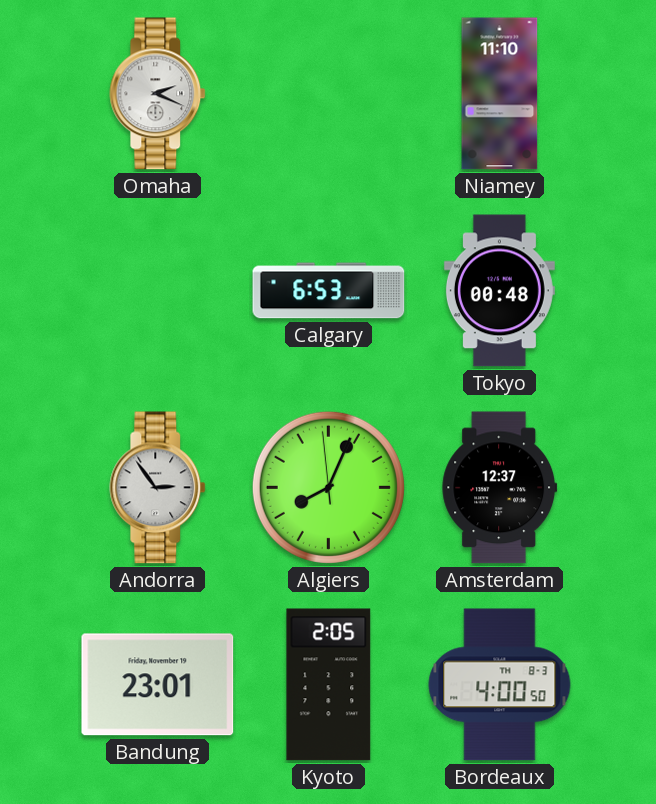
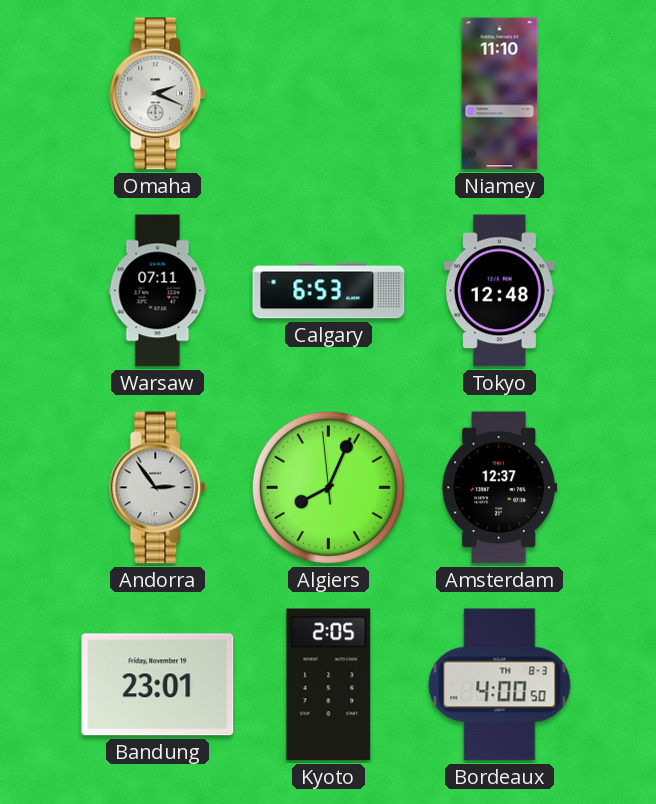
Warsaw: none -> 07:11 (158, 291)
Tokyo: 00:48 -> 12:48 (499, 291)
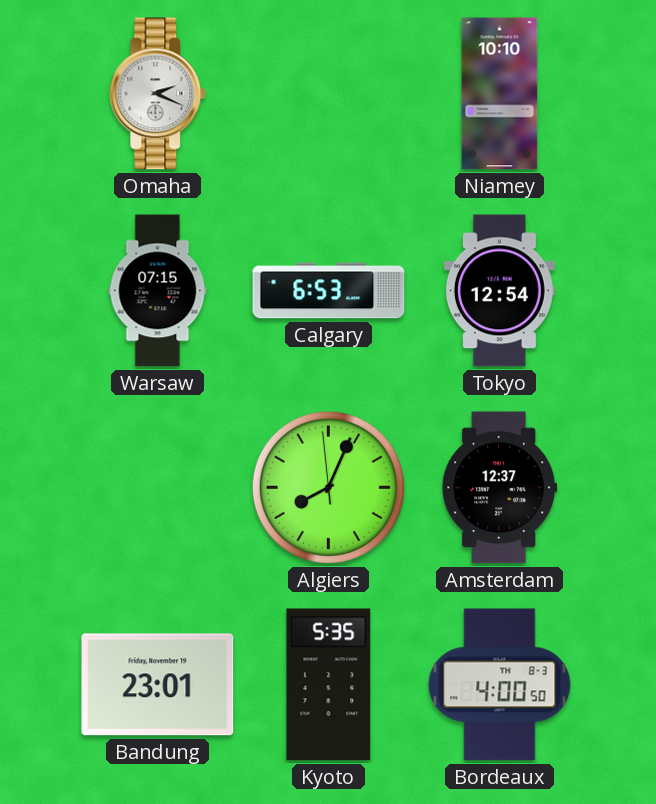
Niamey: 11:10 -> 10:10 (500, 94)
Warsaw: 07:11 -> 07:15 (158, 291)
Tokyo: 12:48 -> 12:54 (499, 291)
Andorra: 2:54 -> none (158, 488)
Kyoto: 2:05 -> 5:35 (329, 685)
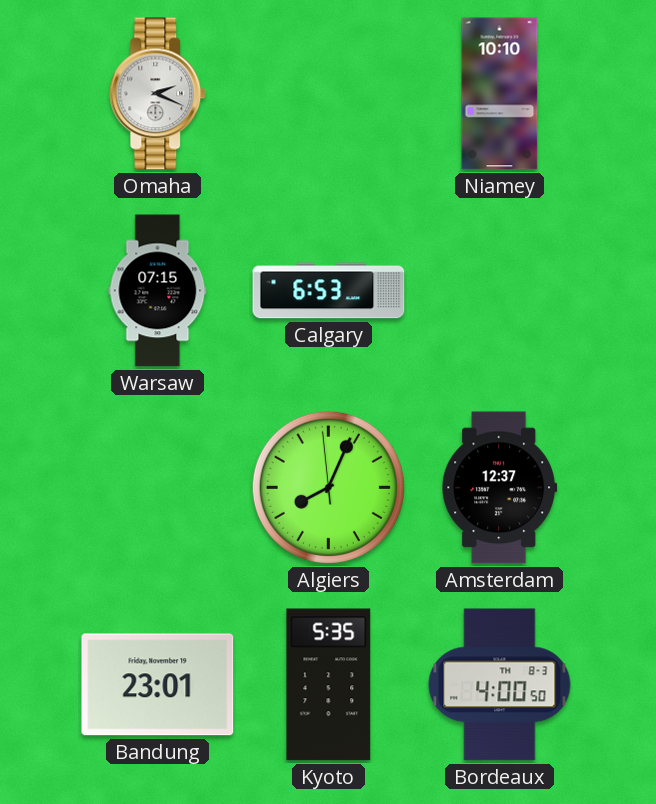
Tokyo: 12:54 -> none (499, 291)
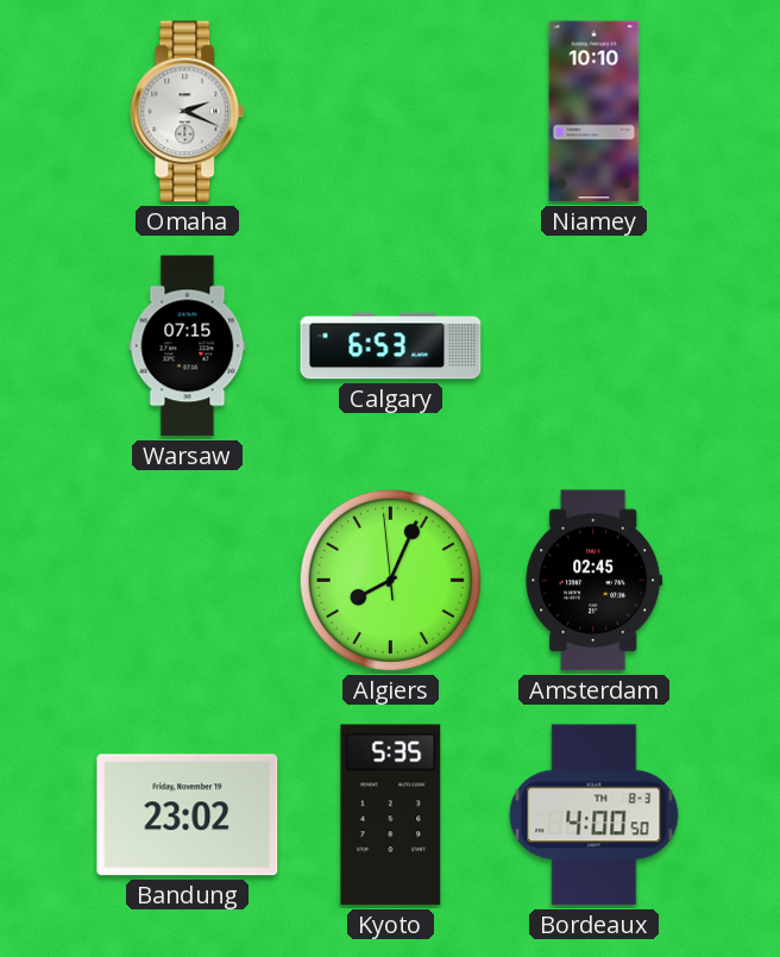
Amsterdam: 12:37 -> 02:45 (595, 581)
Bandung: 23:01 -> 23:02 (188, 815)
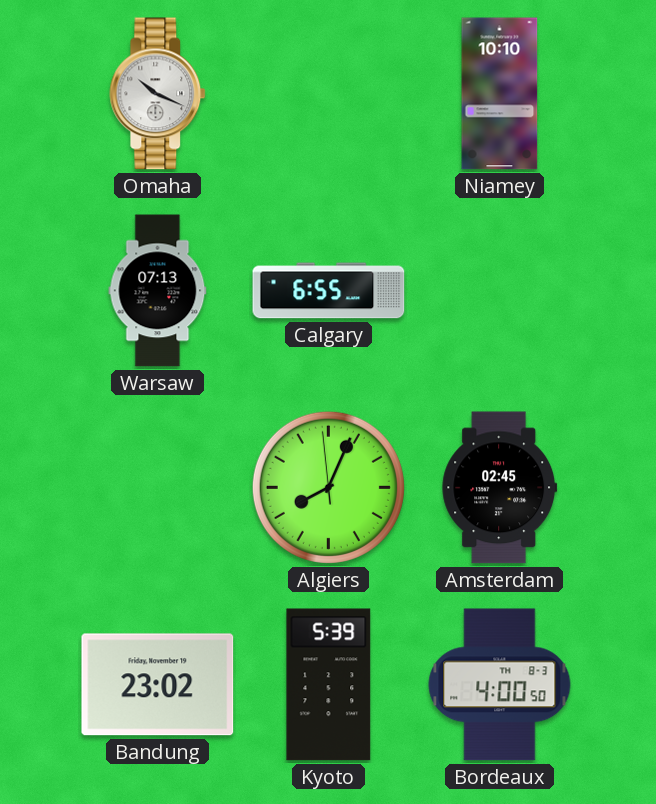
Omaha: 2:19 -> 10:19 (158, 94)
Warsaw: 07:15 -> 07:13 (158, 291)
Calgary: 6:53 -> 6:55 (329, 291)
Kyoto: 5:35 -> 5:39 (329, 685)
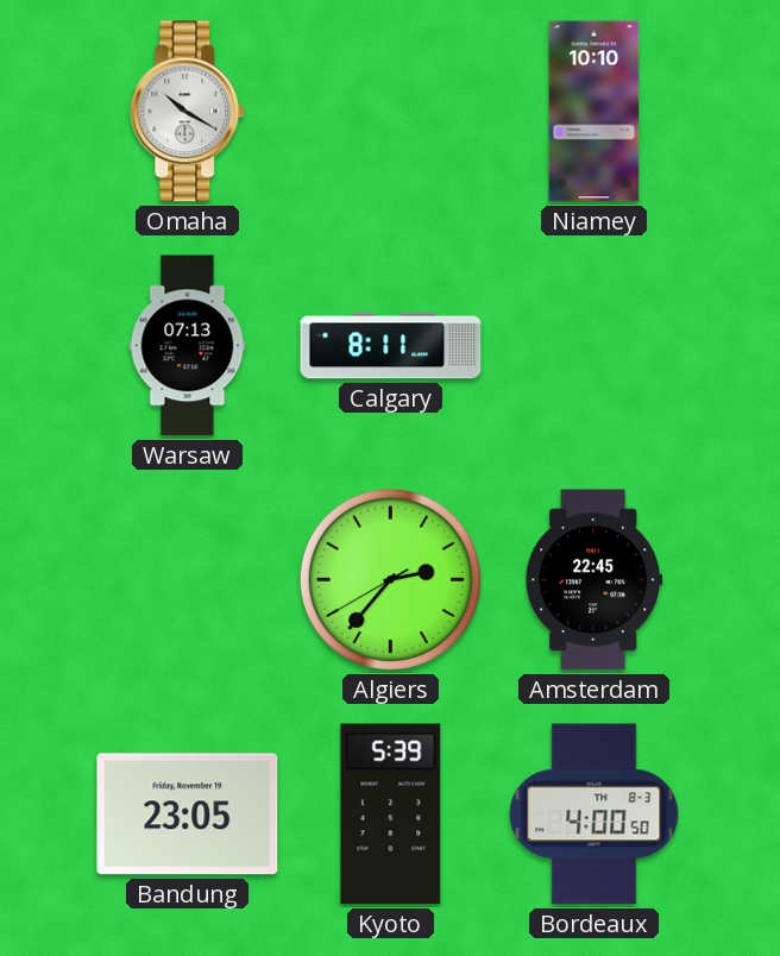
Omaha: 10:19 -> 10:20 (188, 112)
Calgary: 6:55 -> 8:11 (391, 346)
Algiers: 8:03 -> 2:36 (390, 579)
Amsterdam: 02:45 -> 22:45 (595, 580)
Bandung: 23:02 -> 23:05 (188, 815)
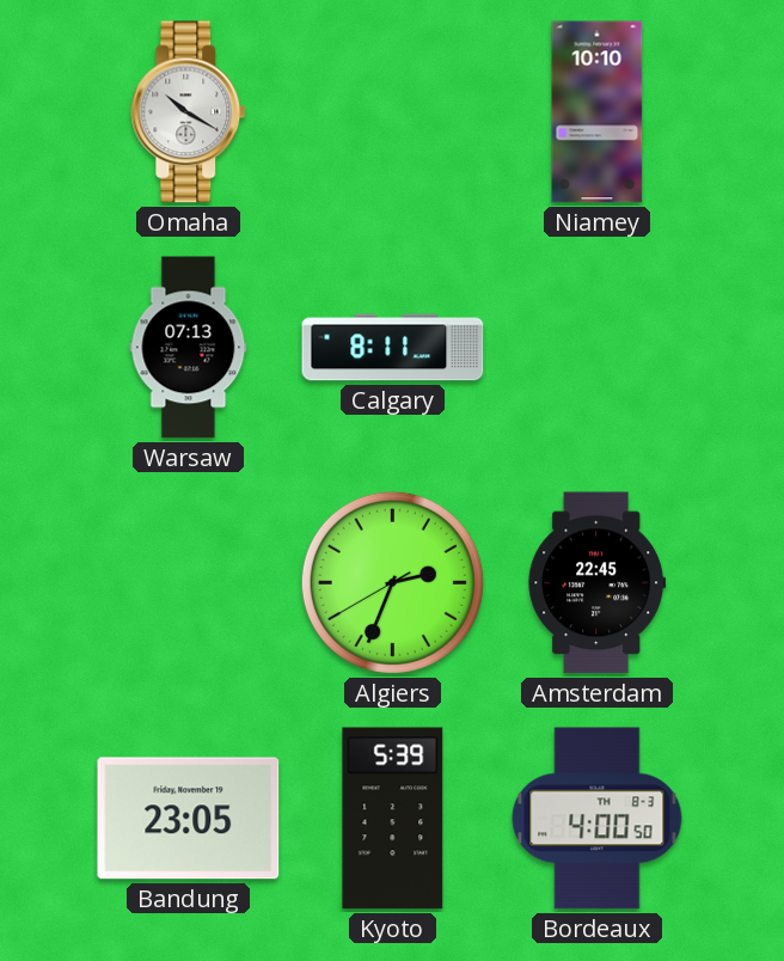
Algiers: 2:36 -> 2:33 (392, 582)
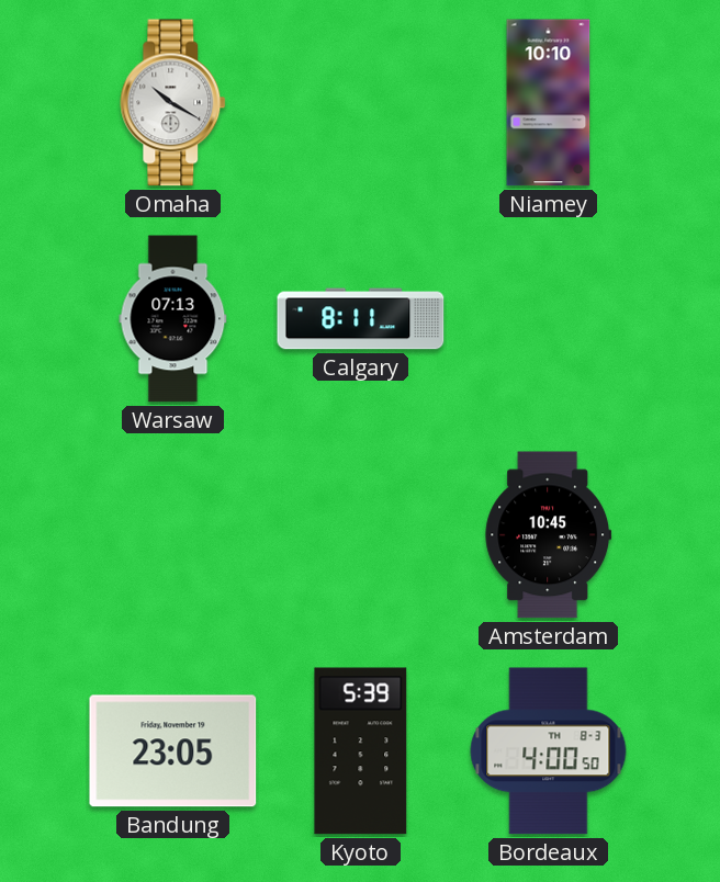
Algiers: 2:33 -> none (392, 582)
Amsterdam: 22:45 -> 10:45 (549, 535)
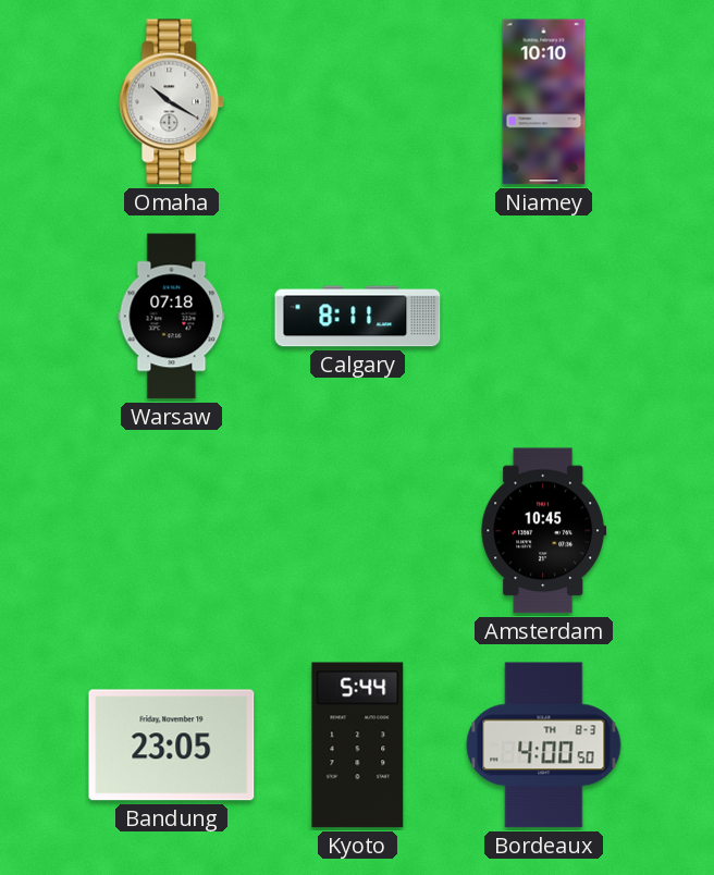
Warsaw: 07:13 -> 07:18 (172, 317)
Kyoto: 5:39 -> 5:44 (358, 745)
